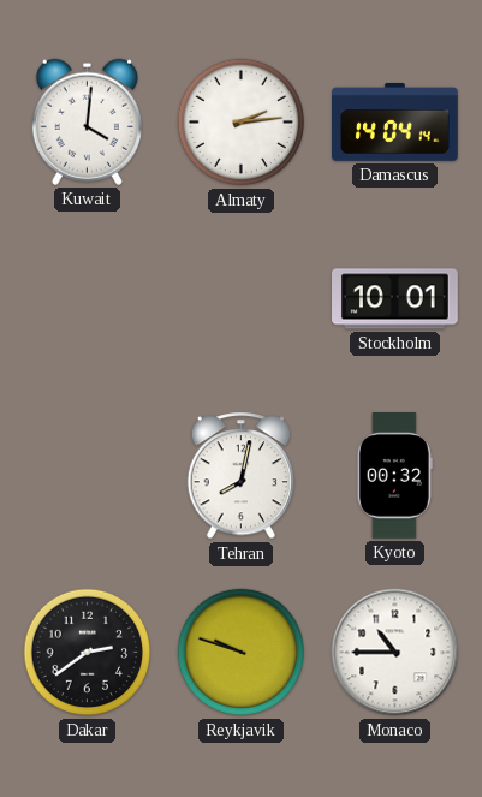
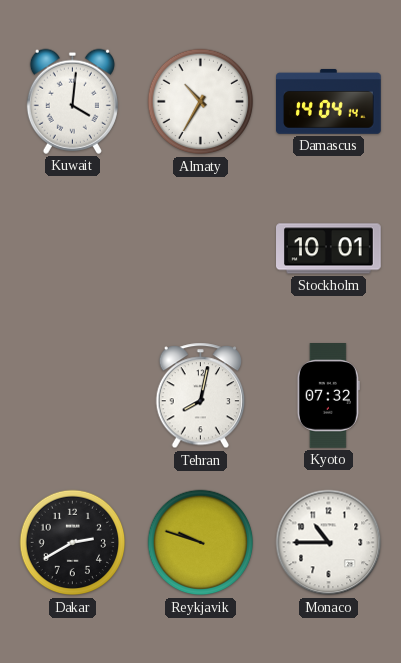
Almaty: 2:14 -> 10:35 (201, 102)
Kyoto: 00:32 -> 07:32 (328, 396)
Dakar: 2:39 -> 2:40 (73, 543)
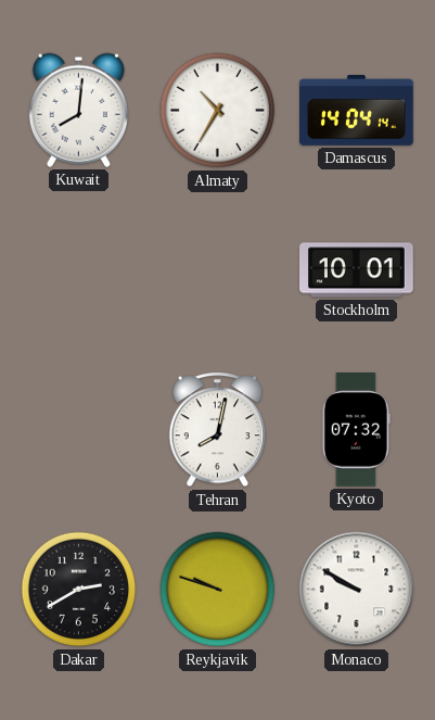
Kuwait: 4:01 -> 8:01 (78, 110)
Monaco: 10:45 -> 9:50 (357, 590)
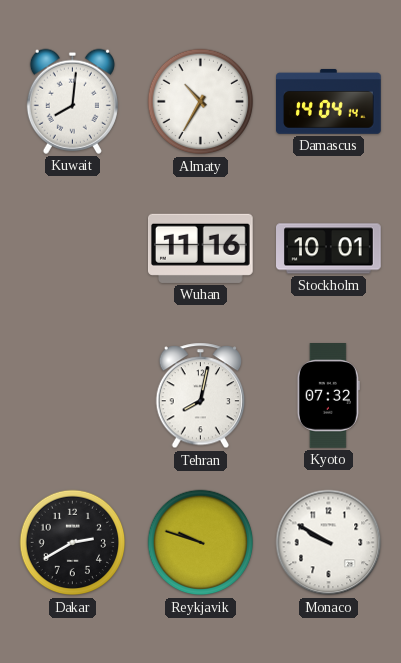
Wuhan: none -> 11:16 (201, 248)
